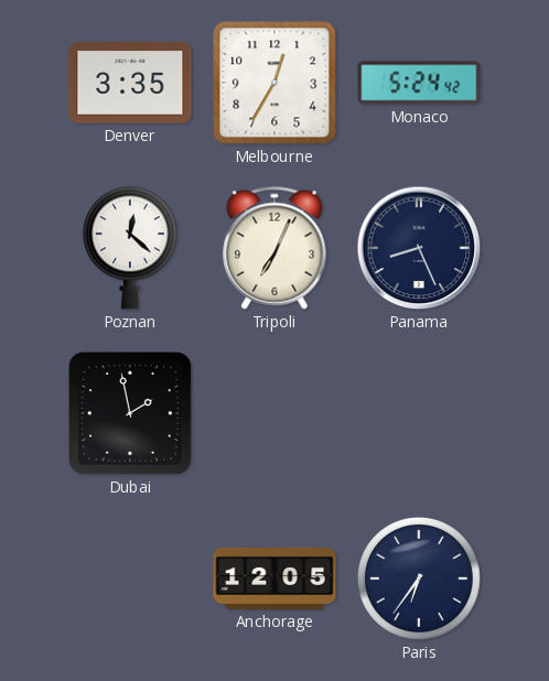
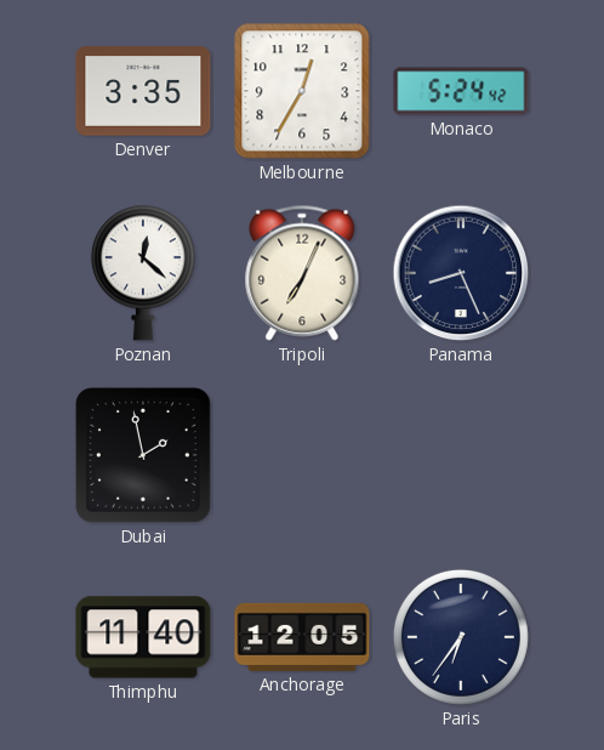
Thimphu: none -> 11:40 (143, 637)
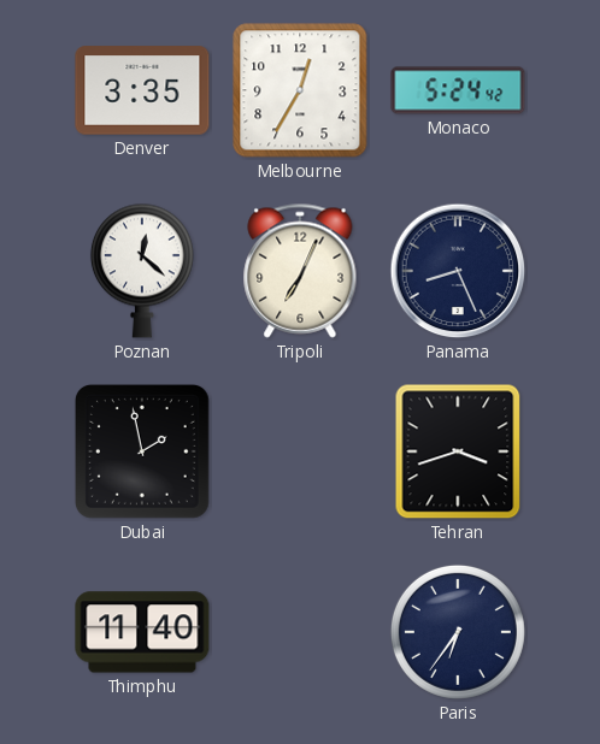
Tehran: none -> 3:42 (458, 451)
Anchorage: 12:05 -> none (302, 637)
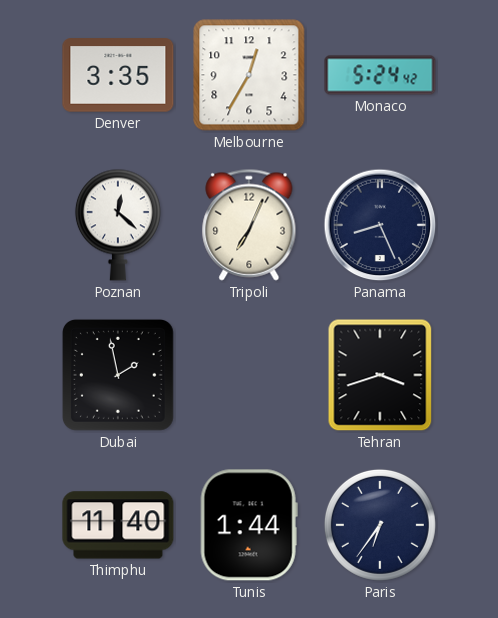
Tunis: none -> 1:44 (249, 525)
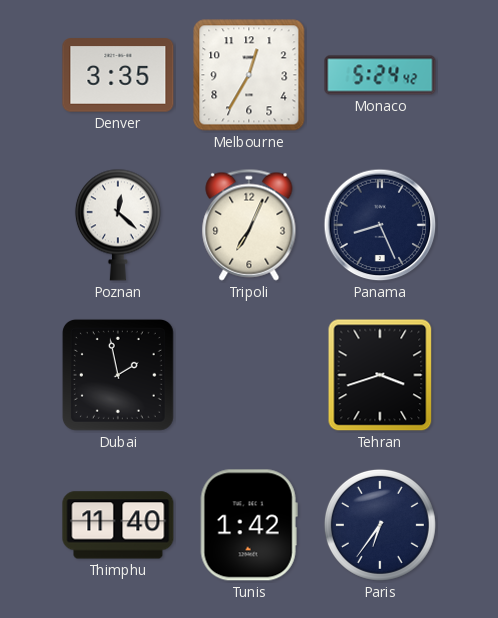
Tunis: 1:44 -> 1:42 (249, 525)
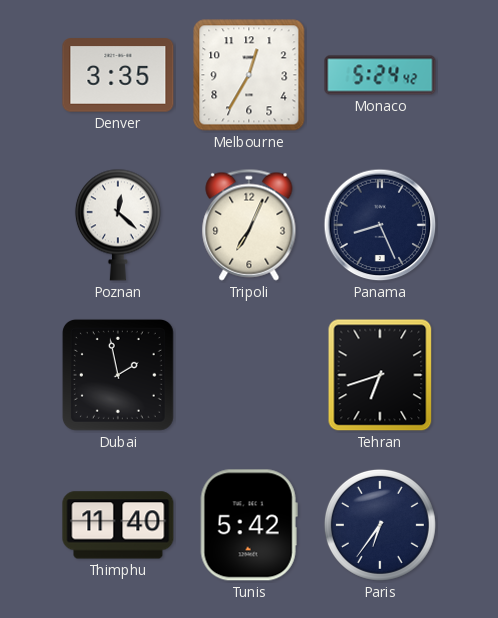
Tehran: 3:42 -> 6:42 (380, 375)
Tunis: 1:42 -> 5:42 (249, 525)
